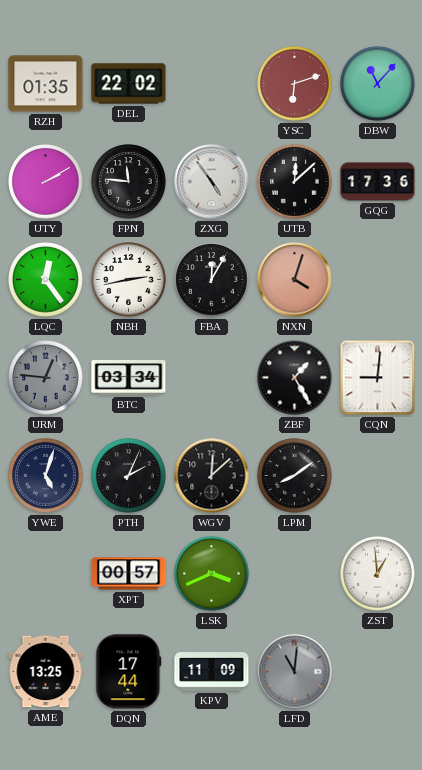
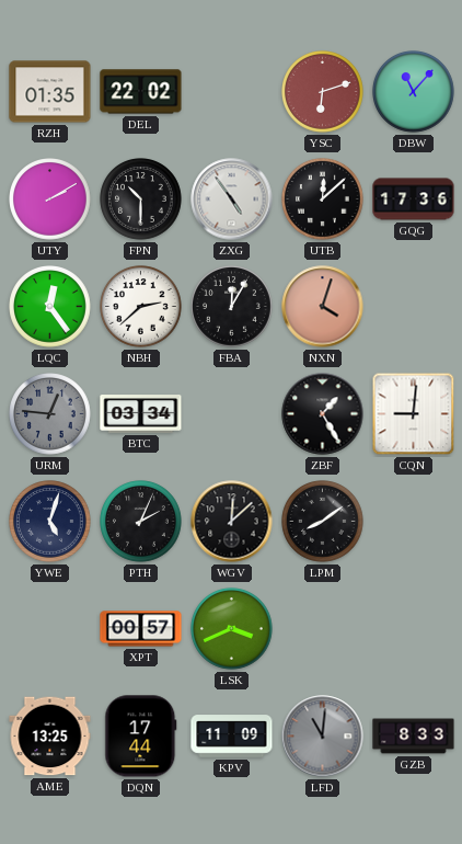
FPN: 11:46 -> 10:30 (141, 199)
NBH: 2:43 -> 2:38 (141, 307)
ZST: 12:59 -> none (378, 574)
GZB: none -> 8:33 (414, 737)
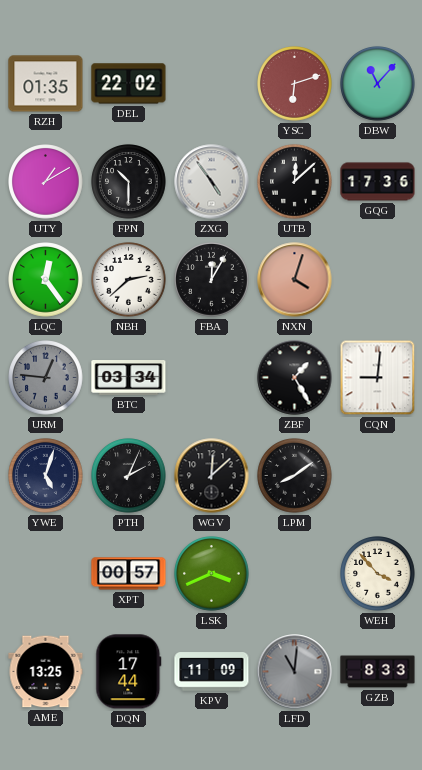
UTY: 2:10 -> 1:10 (46, 182)
WEH: none -> 3:53 (378, 574)
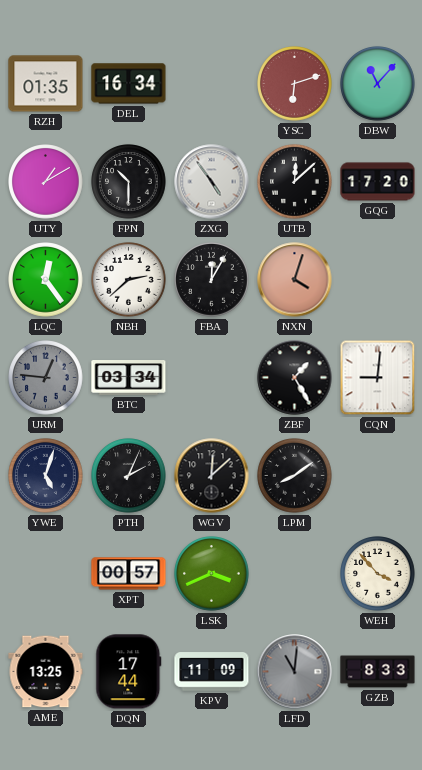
DEL: 22:02 -> 16:34 (129, 84)
GQG: 17:36 -> 17:20 (378, 182)
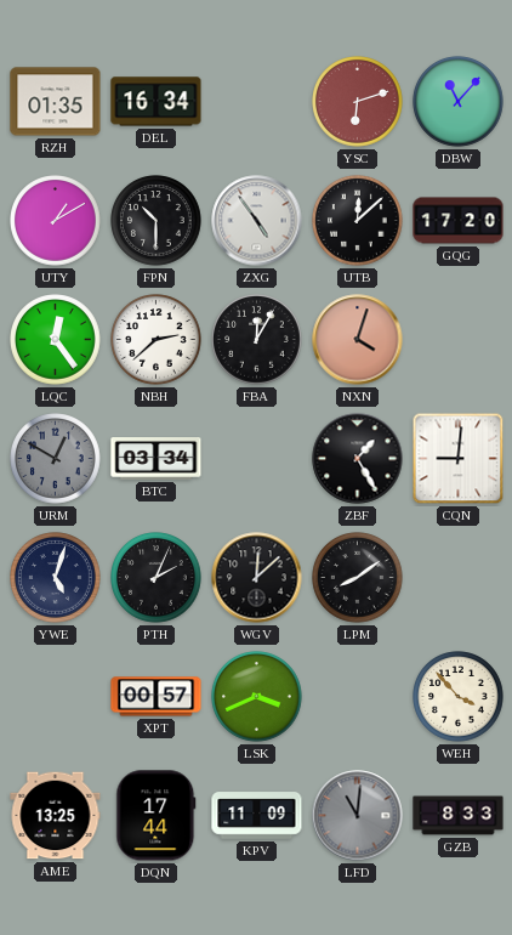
URM: 12:46 -> 12:50 (56, 459)
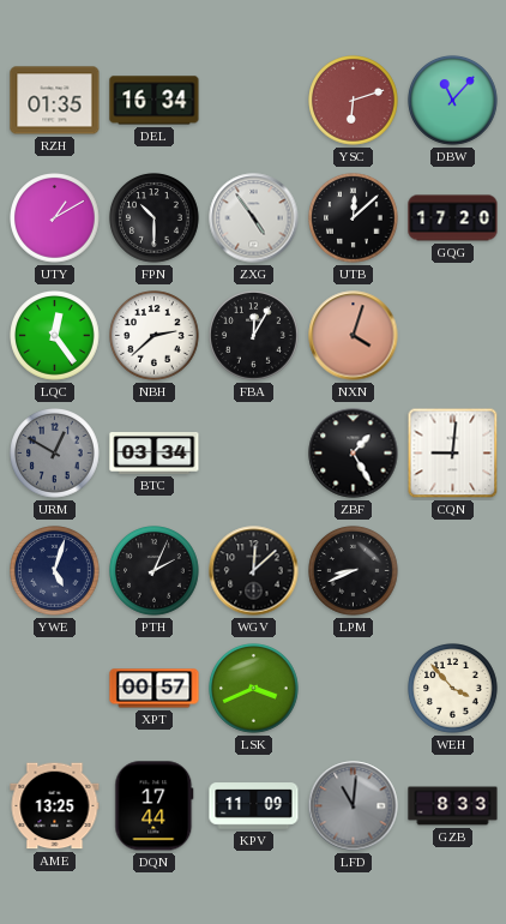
LPM: 8:09 -> 8:41 (354, 571)
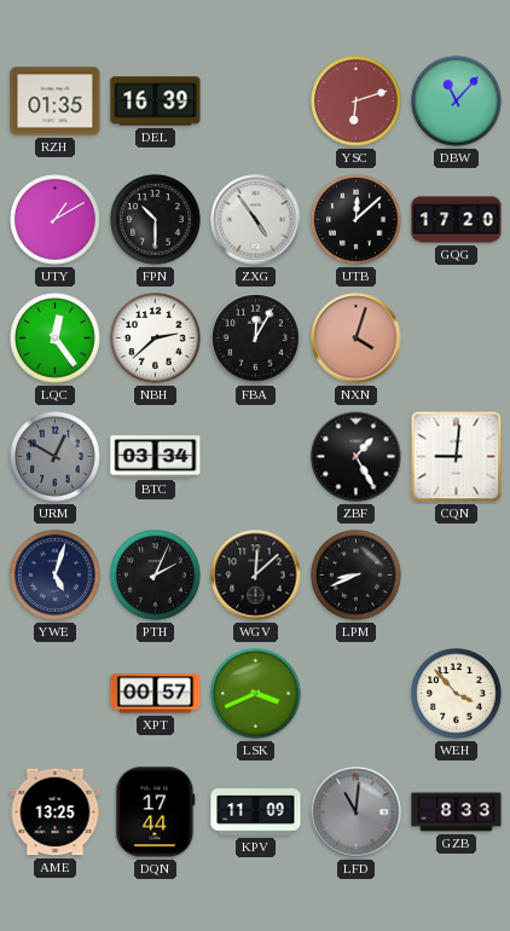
DEL: 16:34 -> 16:39 (156, 102)
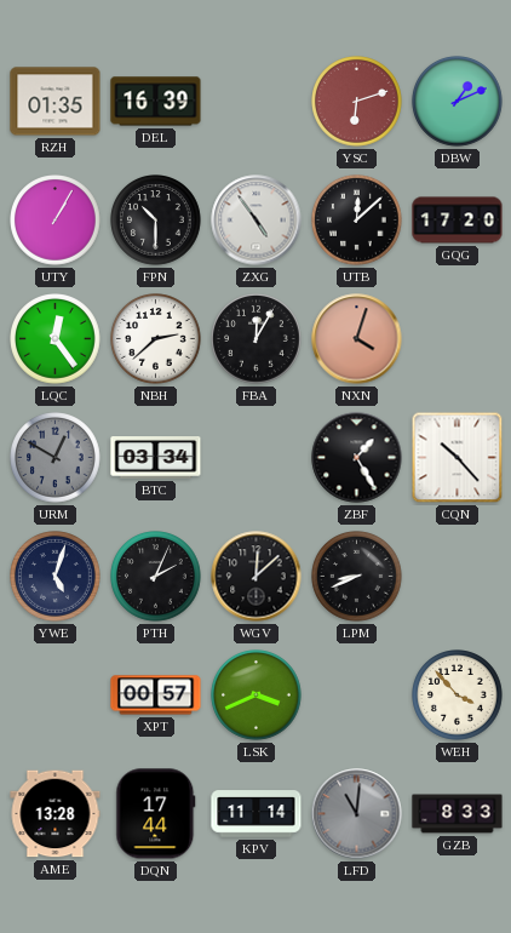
DBW: 11:07 -> 1:11 (458, 102)
UTY: 1:10 -> 1:05 (56, 221)
CQN: 9:01 -> 10:23 (458, 458)
AME: 13:25 -> 13:28 (56, 814)
KPV: 11:09 -> 11:14 (257, 814)
